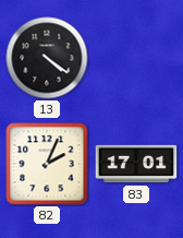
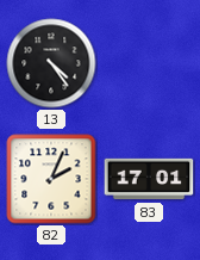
13: 4:21 -> 4:24 (51, 63)
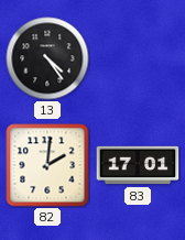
82: 2:04 -> 2:01 (47, 165)
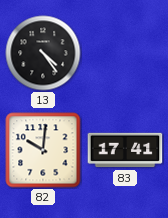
82: 2:01 -> 10:01 (43, 150)
83: 17:01 -> 17:41 (125, 150)
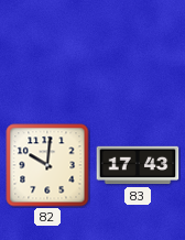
13: 4:24 -> none (43, 53)
83: 17:41 -> 17:43 (138, 165)
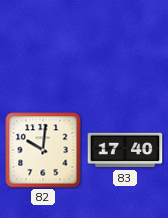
83: 17:43 -> 17:40 (125, 150)
